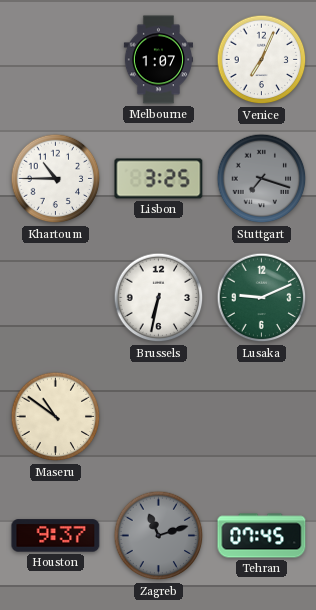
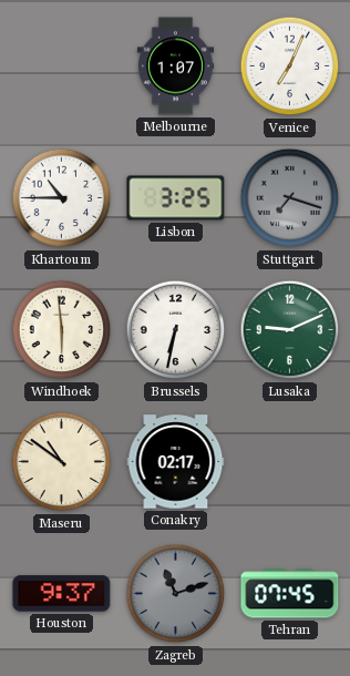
Windhoek: none -> 5:59 (62, 330)
Conakry: none -> 02:17 (176, 462)
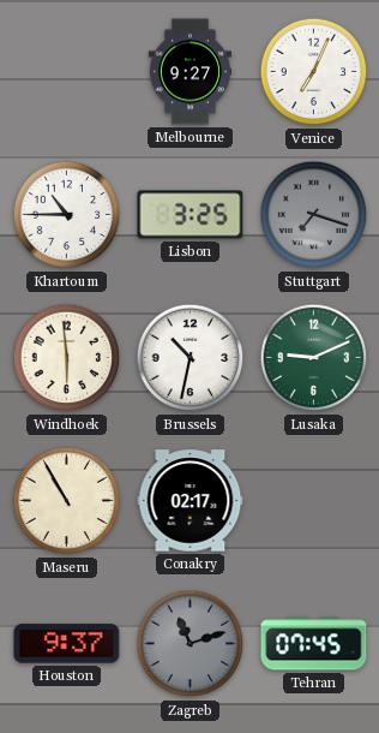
Melbourne: 1:07 -> 9:27 (189, 72)
Brussels: 6:32 -> 10:32 (191, 358)
Maseru: 10:51 -> 10:55 (67, 501)
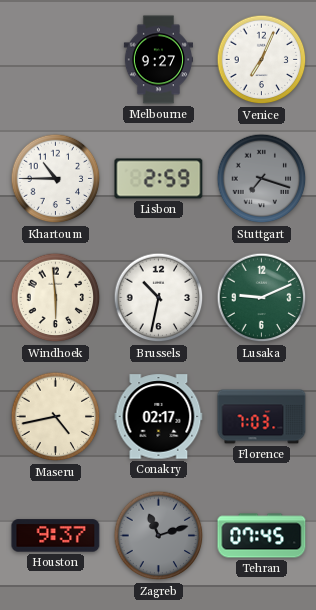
Lisbon: 3:25 -> 2:59 (159, 179)
Maseru: 10:55 -> 4:43 (56, 417)
Florence: none -> 7:03 (262, 417)
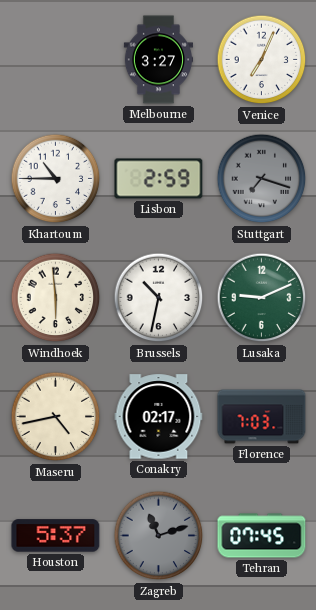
Melbourne: 9:27 -> 3:27 (158, 60)
Houston: 9:37 -> 5:37 (56, 536)
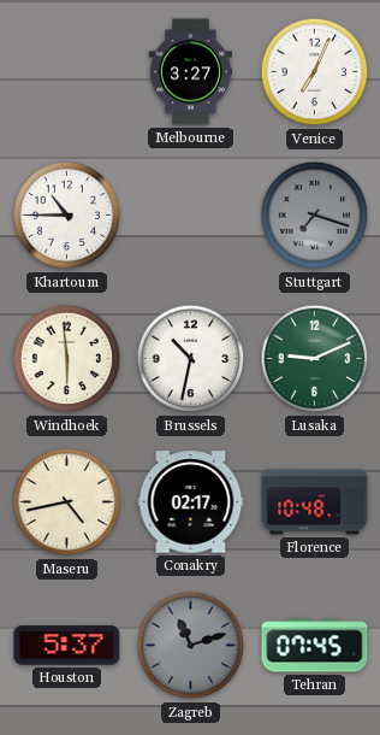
Lisbon: 2:59 -> none (159, 179)
Florence: 7:03 -> 10:48 (315, 502)
